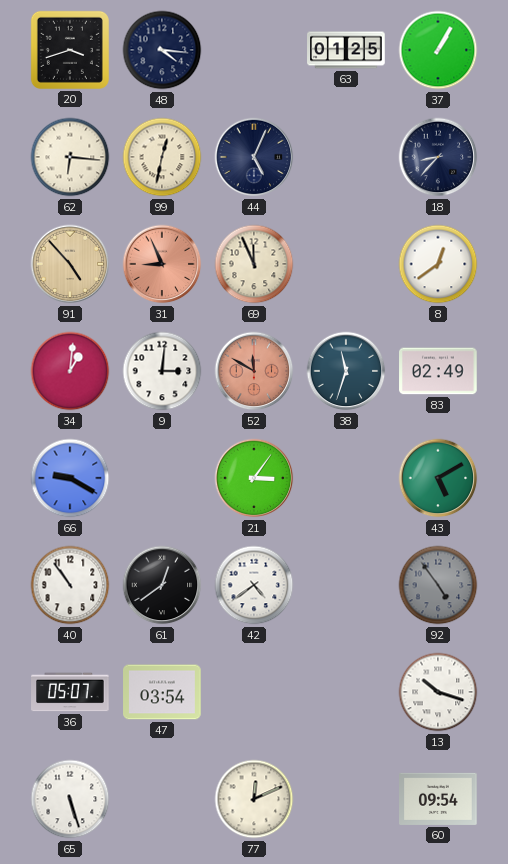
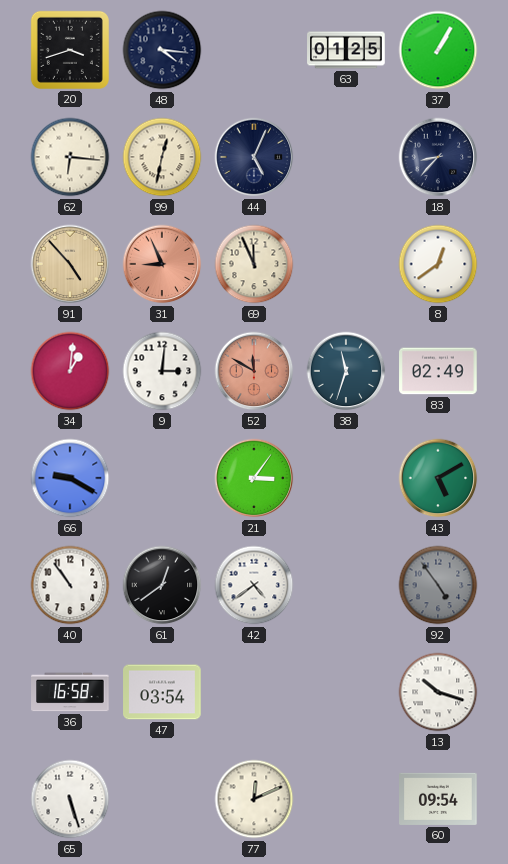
36: 05:07 -> 16:58 (70, 692)
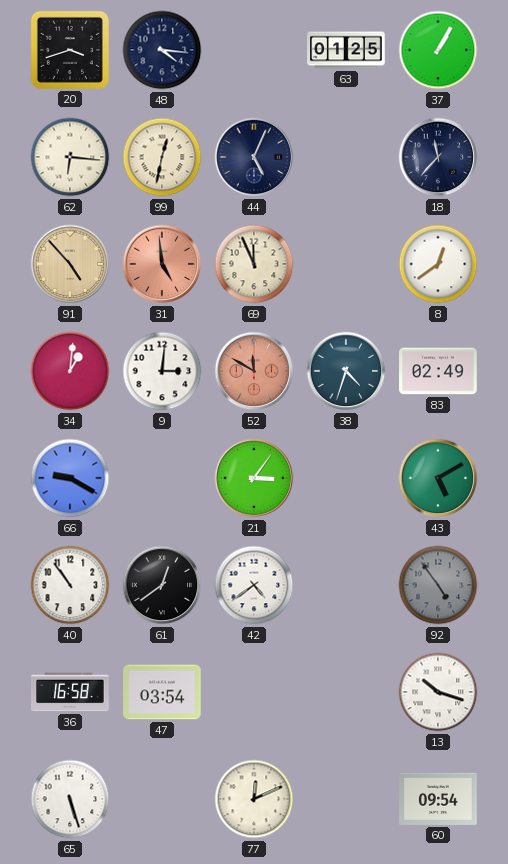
18: 8:37 -> 11:37 (438, 157)
31: 8:56 -> 4:59 (162, 264)
38: 11:33 -> 4:33 (346, 371)
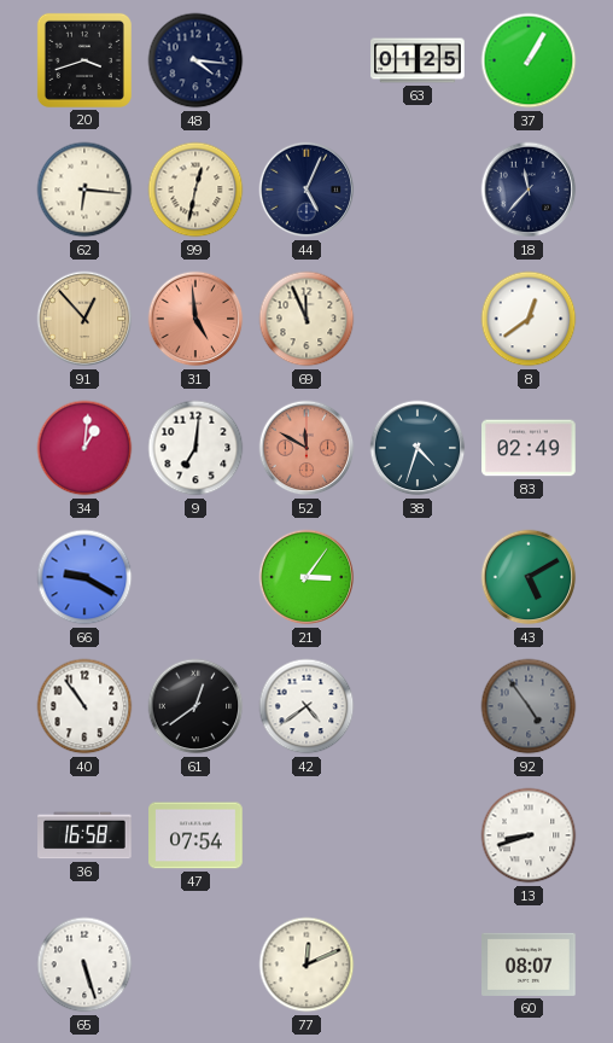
91: 4:53 -> 12:53 (84, 319)
9: 3:01 -> 7:01 (195, 448)
47: 03:54 -> 07:54 (195, 835)
13: 10:18 -> 8:42 (529, 835)
60: 09:54 -> 08:07 (529, 965)
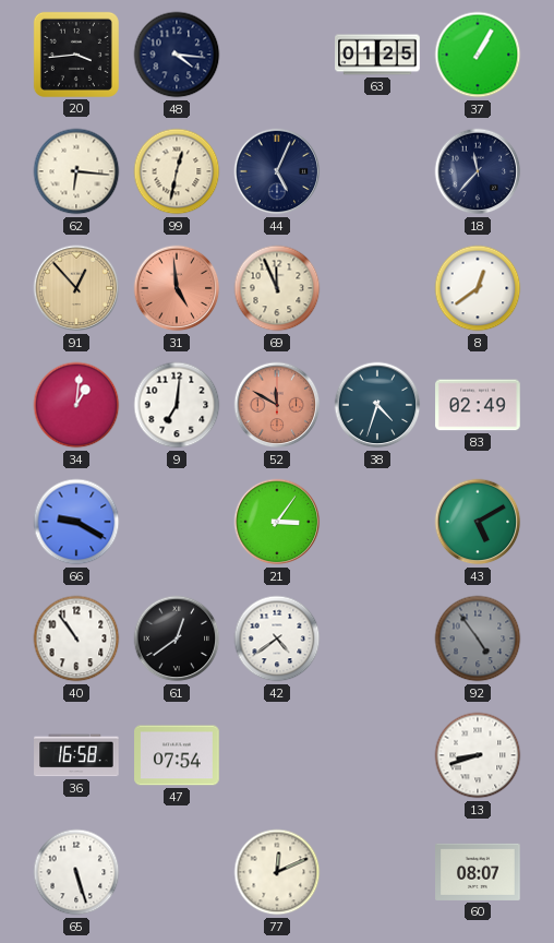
20: 3:42 -> 3:44 (76, 55)
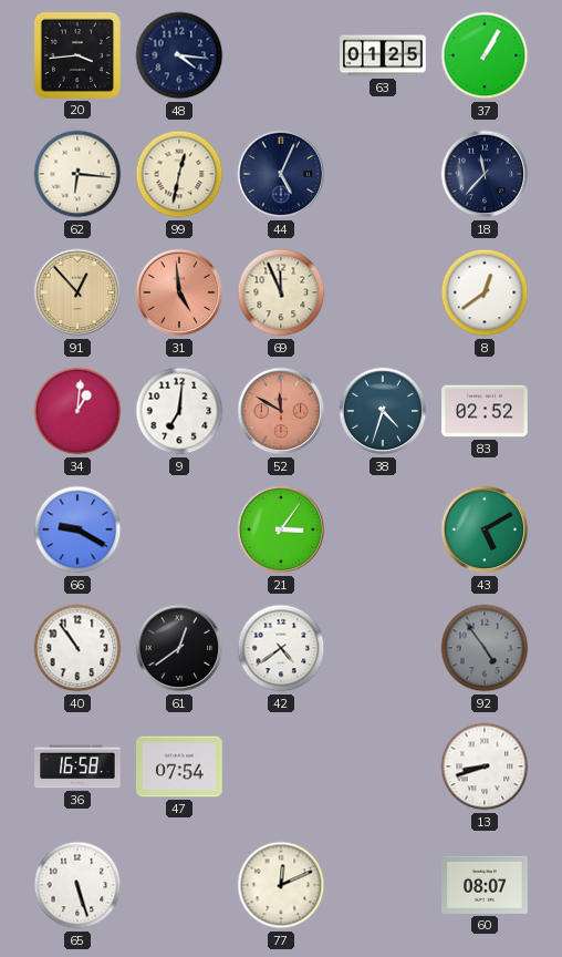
83: 02:49 -> 02:52 (485, 411)
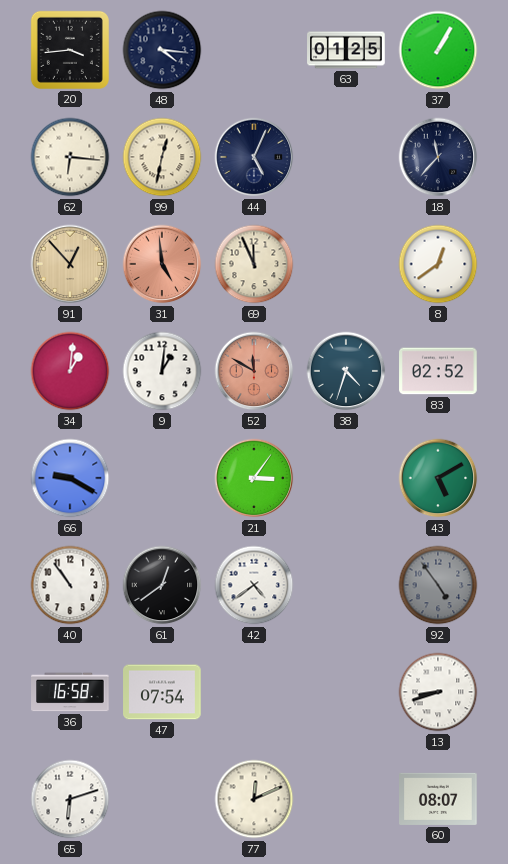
9: 7:01 -> 1:01 (162, 371)
65: 5:27 -> 6:12 (70, 799)
